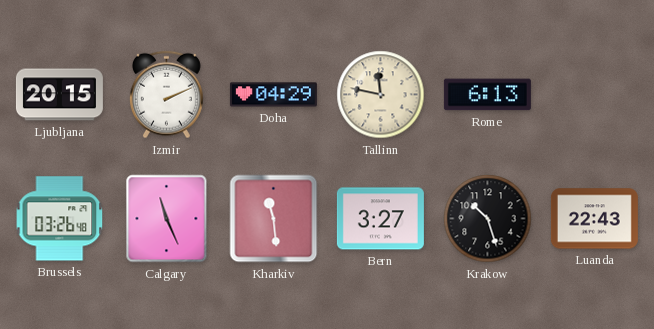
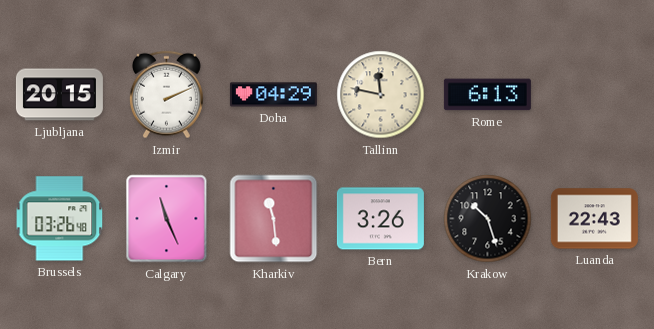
Bern: 3:27 -> 3:26 (380, 219)
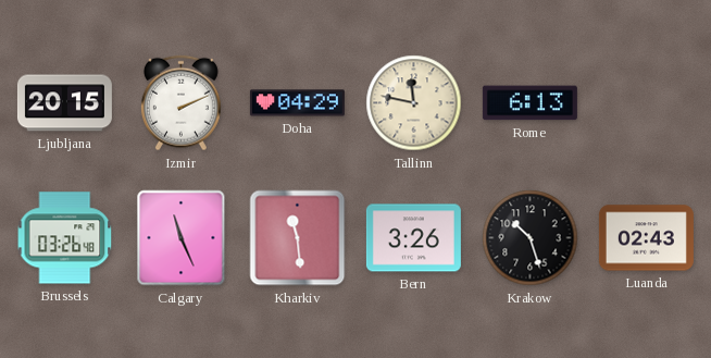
Luanda: 22:43 -> 02:43 (646, 238)
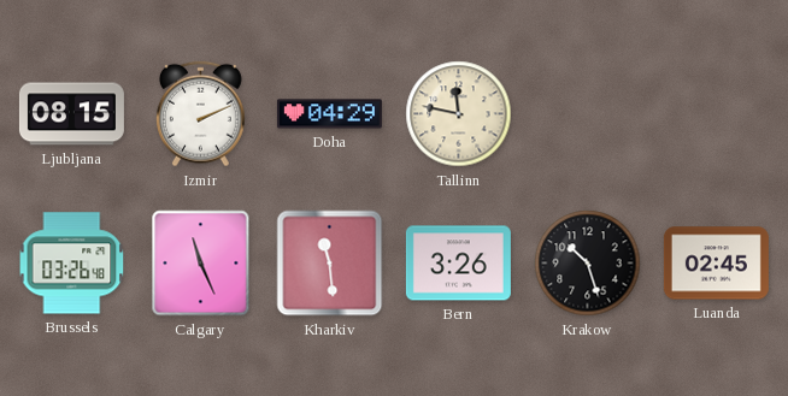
Ljubljana: 20:15 -> 08:15 (71, 114)
Rome: 6:13 -> none (529, 103)
Luanda: 02:43 -> 02:45 (716, 264)
